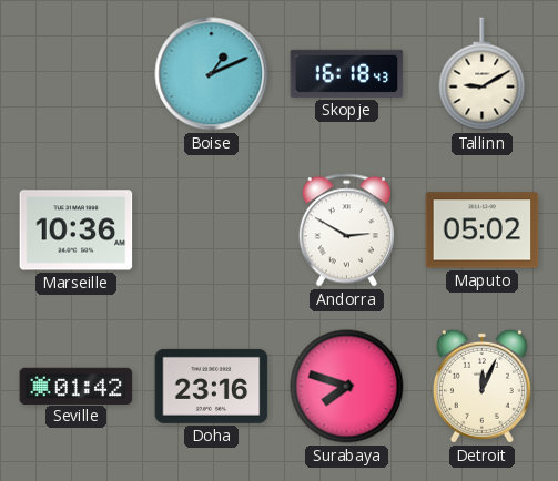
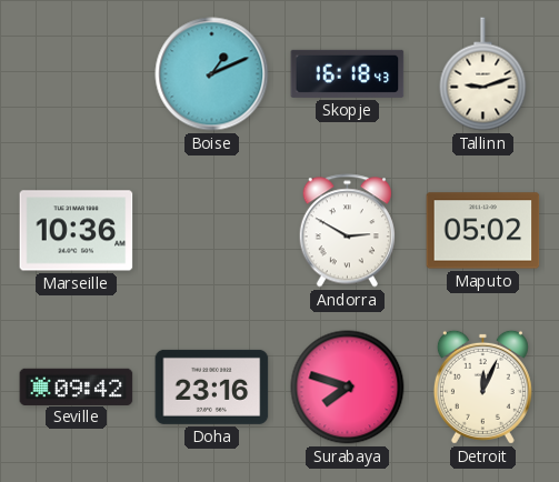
Tallinn: 9:10 -> 9:12 (483, 74)
Seville: 01:42 -> 09:42 (77, 386)
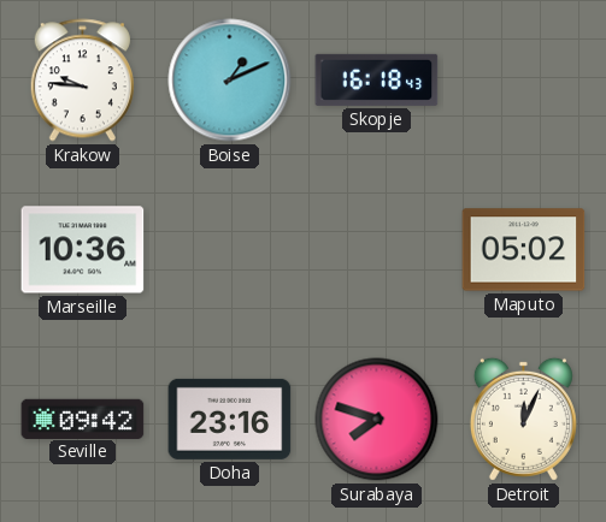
Krakow: none -> 9:46 (82, 81)
Tallinn: 9:12 -> none (483, 74)
Andorra: 2:50 -> none (347, 231)
